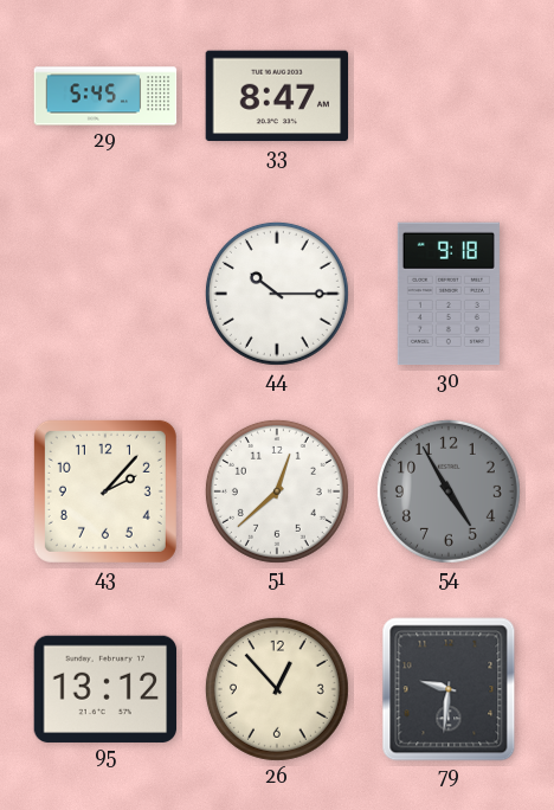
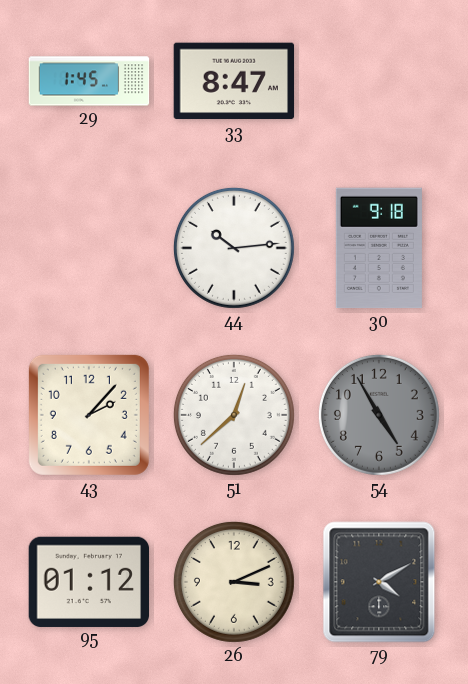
29: 5:45 -> 1:45 (89, 81)
44: 10:15 -> 10:14 (234, 248)
95: 13:12 -> 01:12 (89, 581)
26: 12:53 -> 3:11 (234, 582)
79: 9:31 -> 4:10 (379, 582)
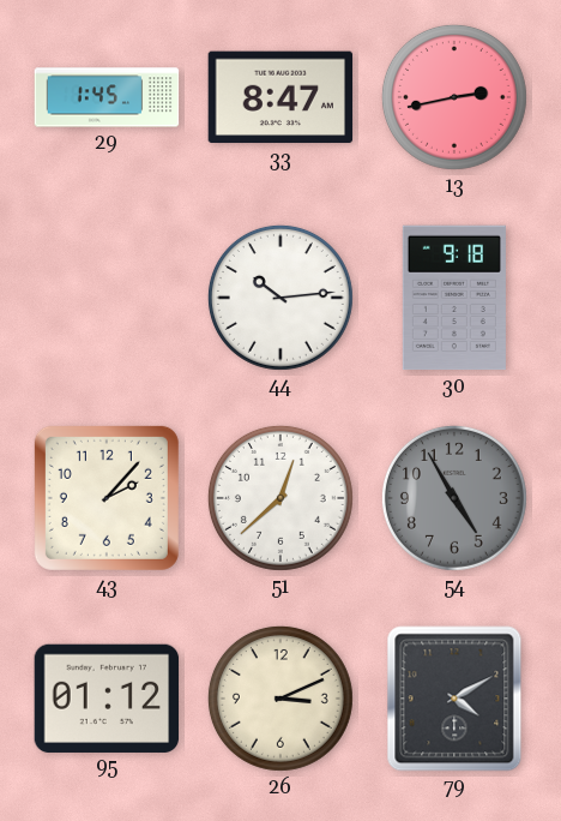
13: none -> 2:43 (454, 97)
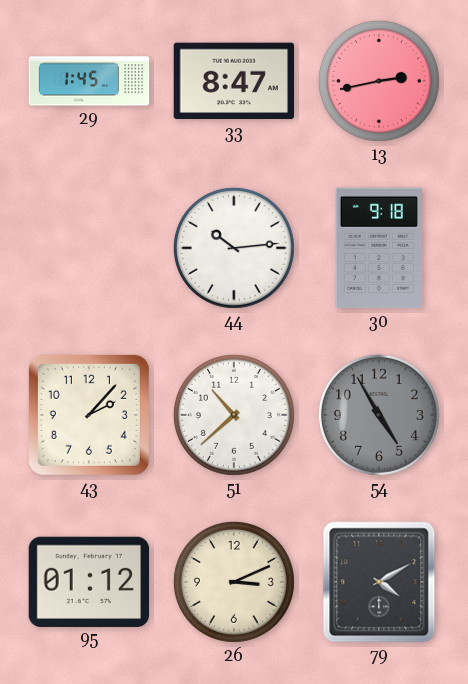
51: 12:38 -> 10:38 (234, 415)
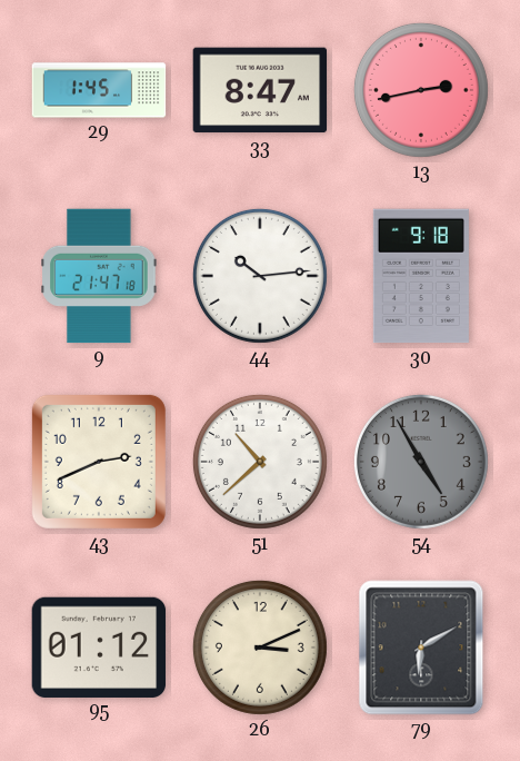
9: none -> 21:47 (99, 276)
43: 2:07 -> 2:41 (99, 462)
79: 4:10 -> 6:10 (421, 648)
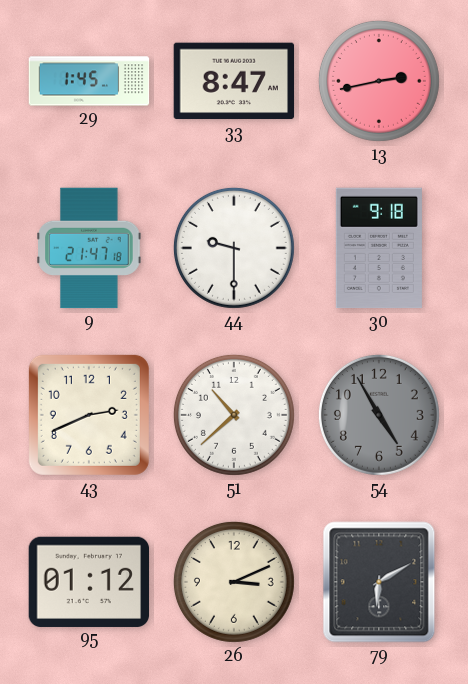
44: 10:14 -> 9:30 (234, 248)
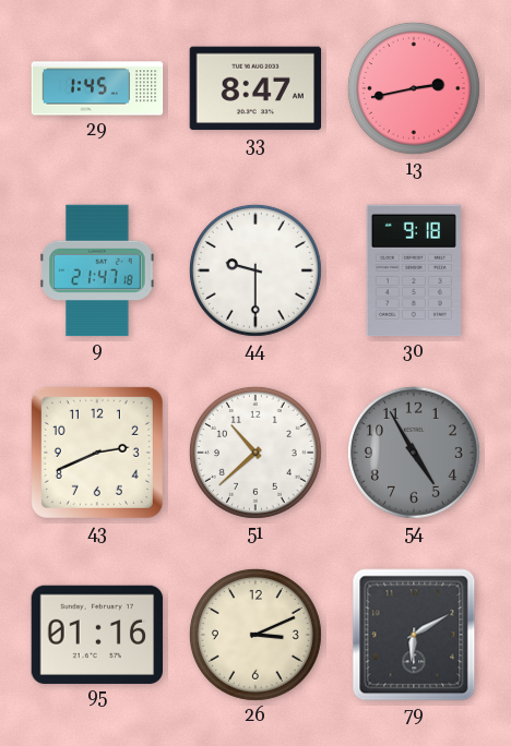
95: 01:12 -> 01:16 (97, 634)
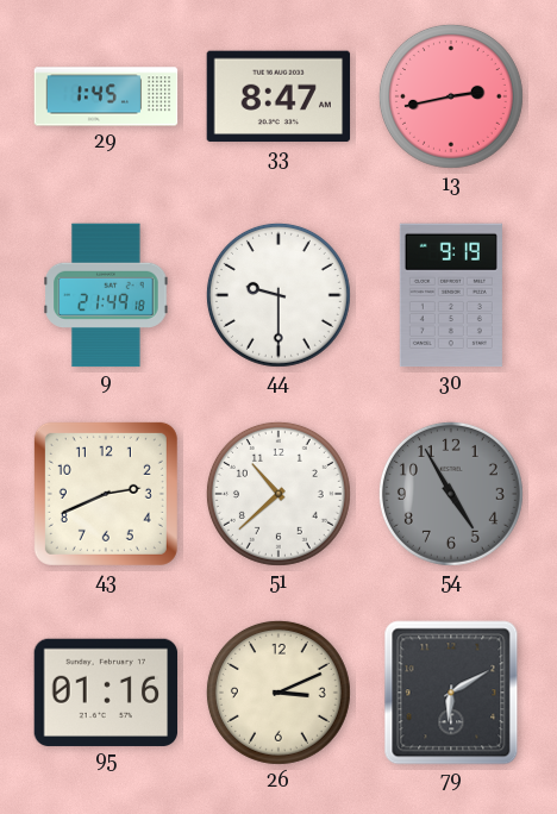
9: 21:47 -> 21:49 (106, 295)
30: 9:18 -> 9:19 (451, 295)
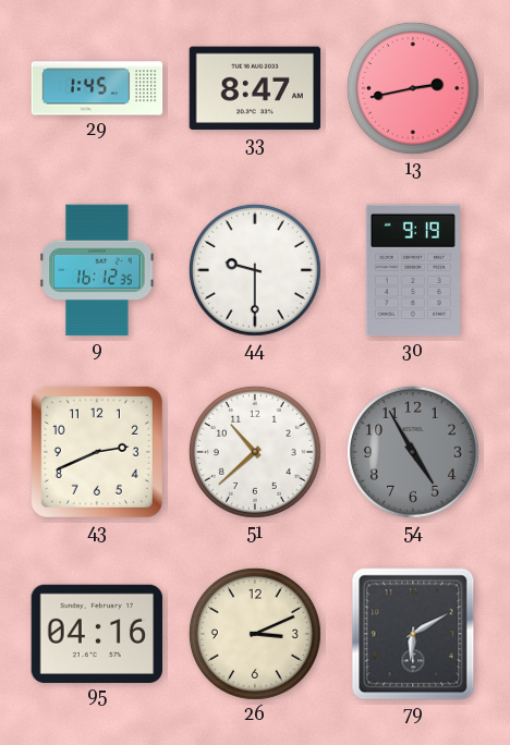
9: 21:49 -> 16:12 (97, 270)
95: 01:16 -> 04:16 (97, 633)
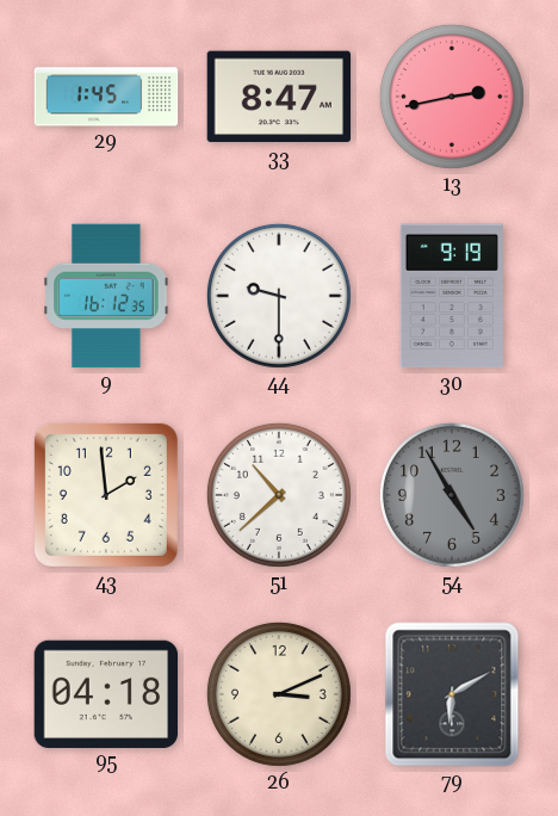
43: 2:41 -> 1:59 (106, 495)
95: 04:16 -> 04:18 (106, 693)
